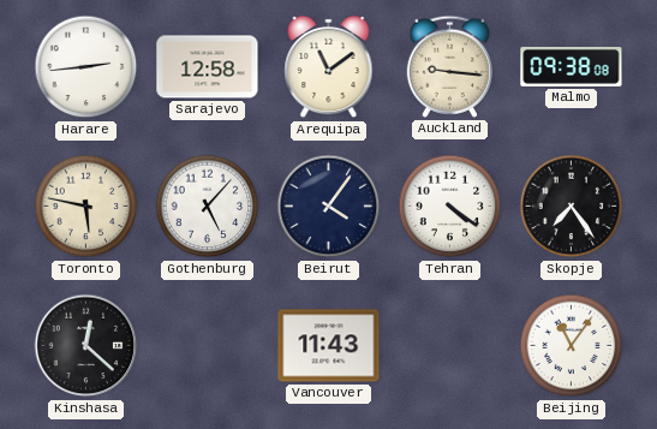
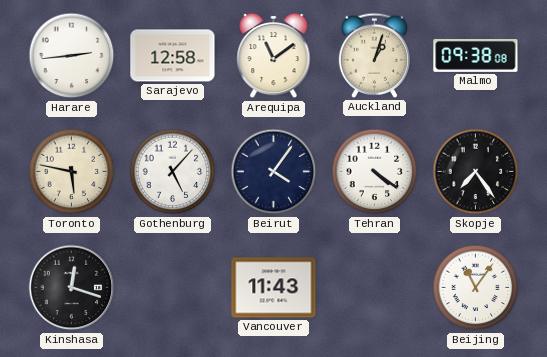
Auckland: 9:16 -> 1:03 (374, 55)
Kinshasa: 12:22 -> 12:18 (72, 288)
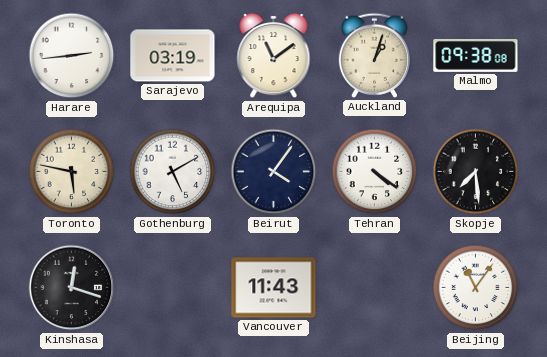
Sarajevo: 12:58 -> 03:19 (173, 56)
Gothenburg: 5:07 -> 5:10 (173, 172)
Skopje: 7:24 -> 7:29 (476, 172)
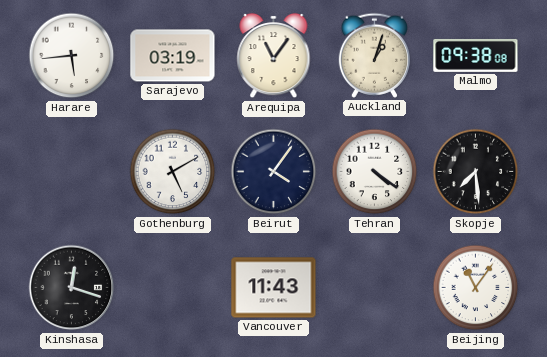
Harare: 2:44 -> 5:44 (72, 56)
Arequipa: 11:09 -> 11:06 (274, 56)
Toronto: 5:47 -> none (72, 172)
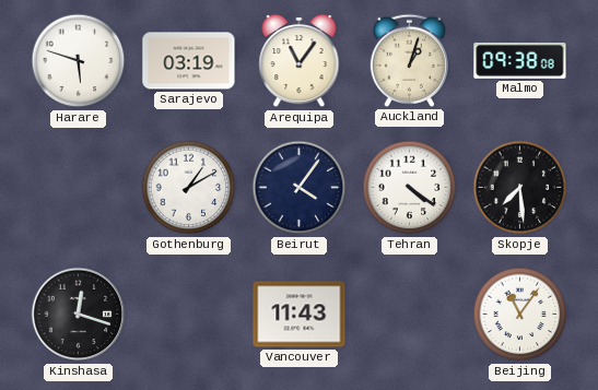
Harare: 5:44 -> 5:48 (79, 61)
Gothenburg: 5:10 -> 1:10 (189, 188)
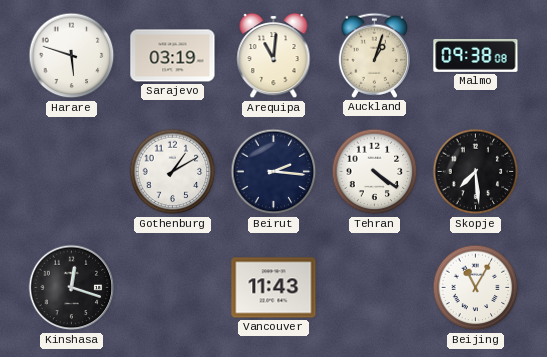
Arequipa: 11:06 -> 11:01 (274, 56)
Beirut: 4:06 -> 2:16 (274, 172)
Beijing: 11:06 -> 11:05 (476, 288)
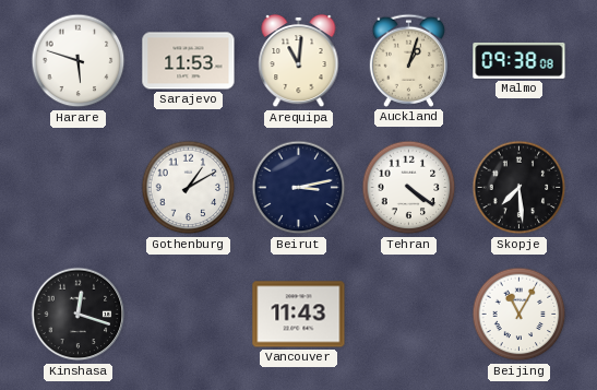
Sarajevo: 03:19 -> 11:53 (189, 61)
Beirut: 2:16 -> 3:13 (299, 188)
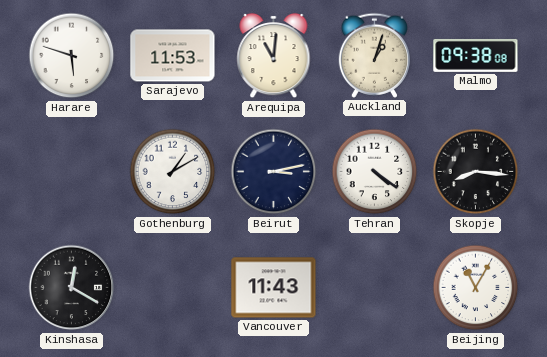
Skopje: 7:29 -> 8:16 (476, 172)
Kinshasa: 12:18 -> 12:20 (72, 288)
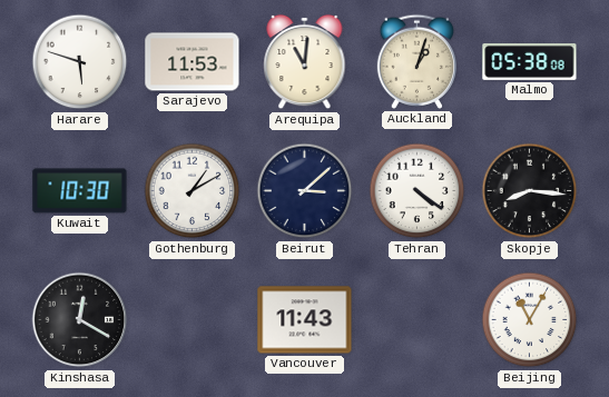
Malmo: 09:38 -> 05:38 (530, 61)
Kuwait: none -> 10:30 (80, 191)
Beirut: 3:13 -> 3:08 (305, 191)
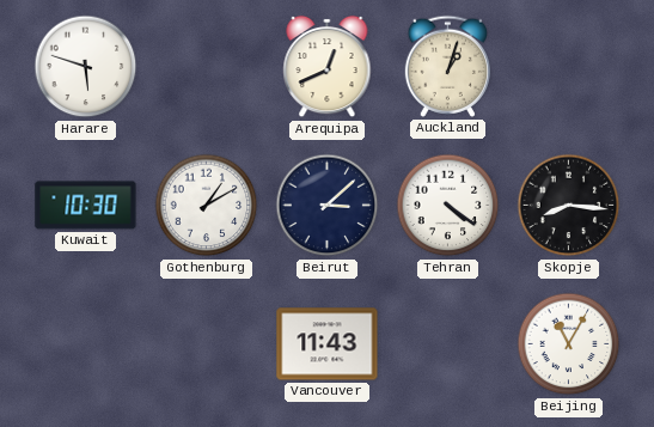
Sarajevo: 11:53 -> none (193, 62)
Arequipa: 11:01 -> 12:41 (328, 67)
Malmo: 05:38 -> none (530, 61)
Kinshasa: 12:20 -> none (80, 320)
